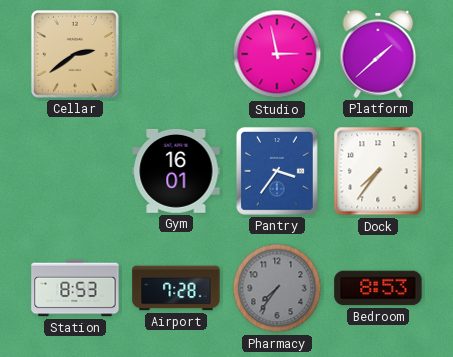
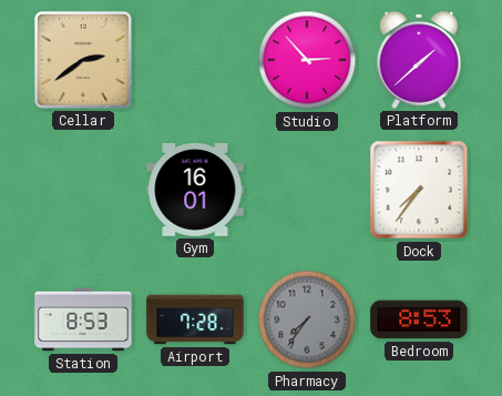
Studio: 2:58 -> 2:53 (307, 60)
Pantry: 3:36 -> none (277, 171)
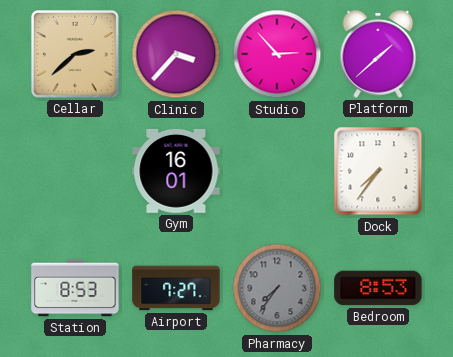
Cellar: 2:39 -> 2:38 (75, 54)
Clinic: none -> 3:37 (176, 54)
Airport: 7:28 -> 7:27 (176, 288)
